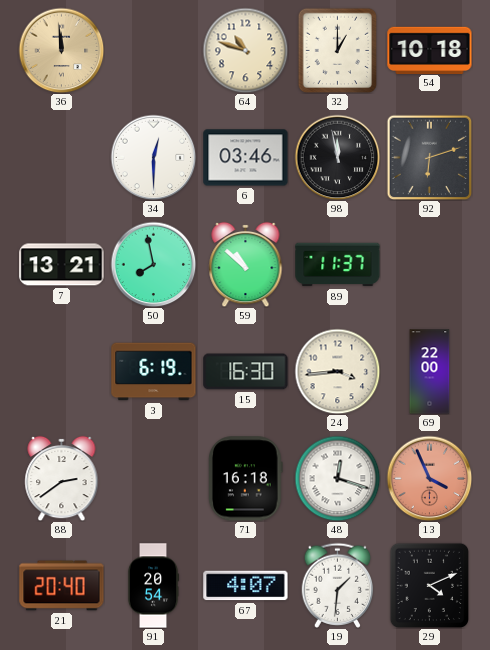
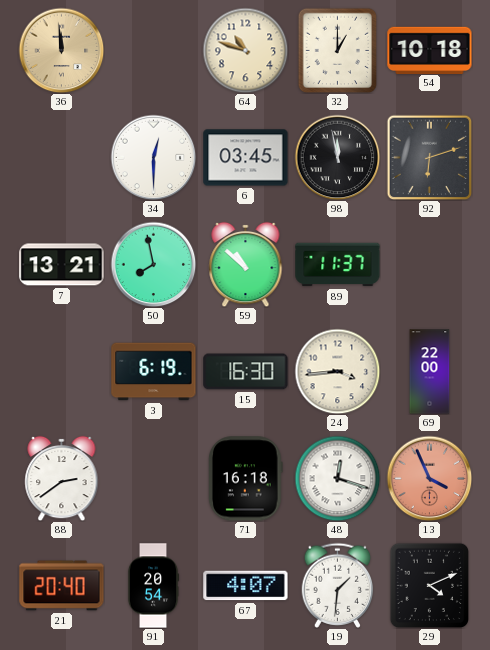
6: 03:46 -> 03:45 (246, 158)
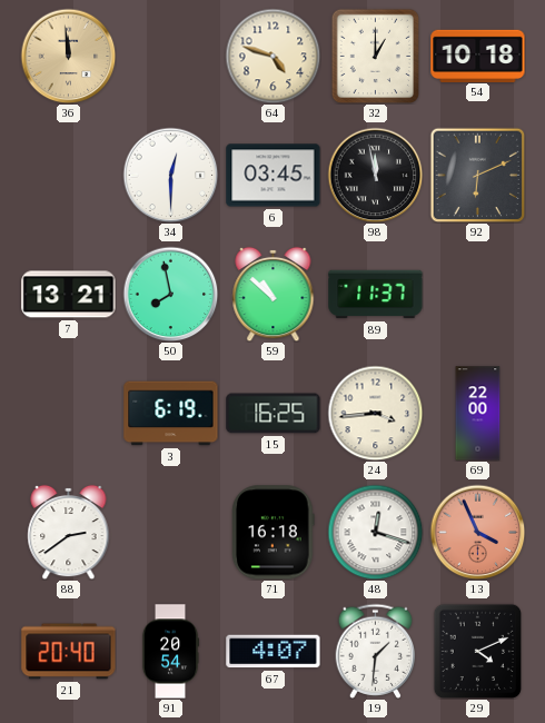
64: 10:48 -> 4:48 (272, 56)
92: 6:12 -> 6:11 (477, 175)
15: 16:30 -> 16:25 (274, 414)
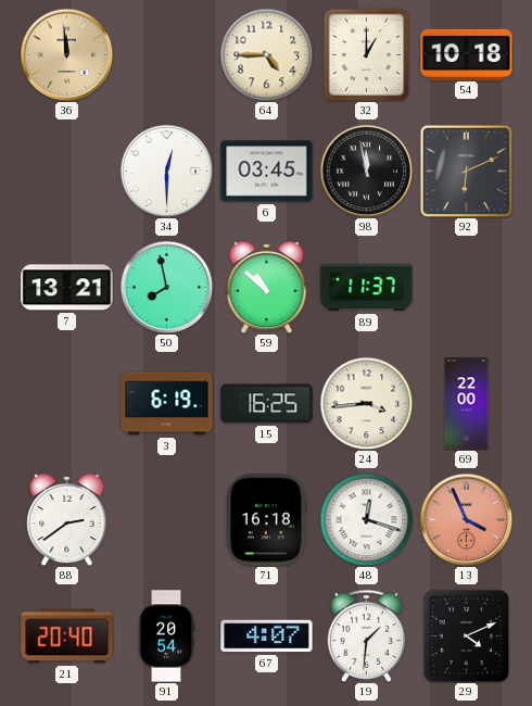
64: 4:48 -> 4:45 (266, 54)
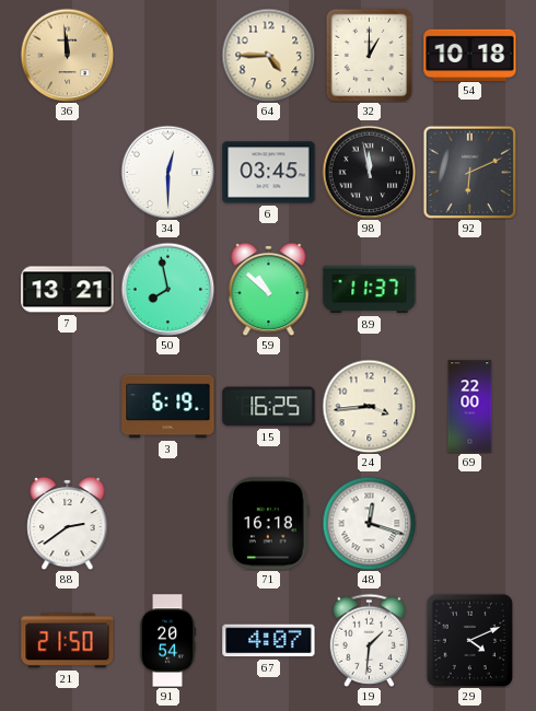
13: 3:56 -> none (466, 519)
21: 20:40 -> 21:50 (68, 641)
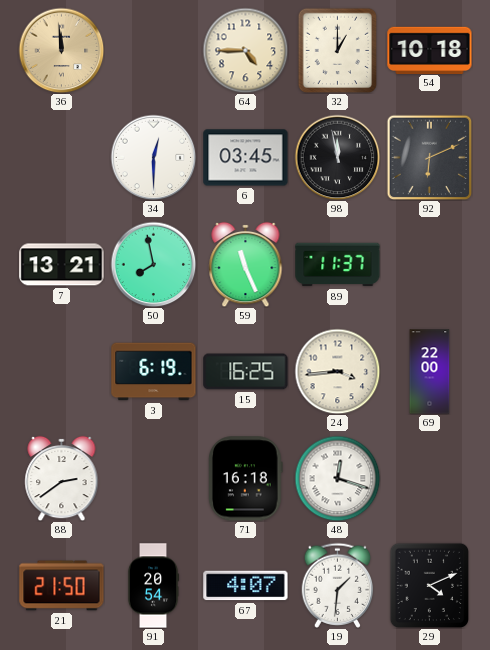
59: 10:52 -> 11:26 (246, 264)
